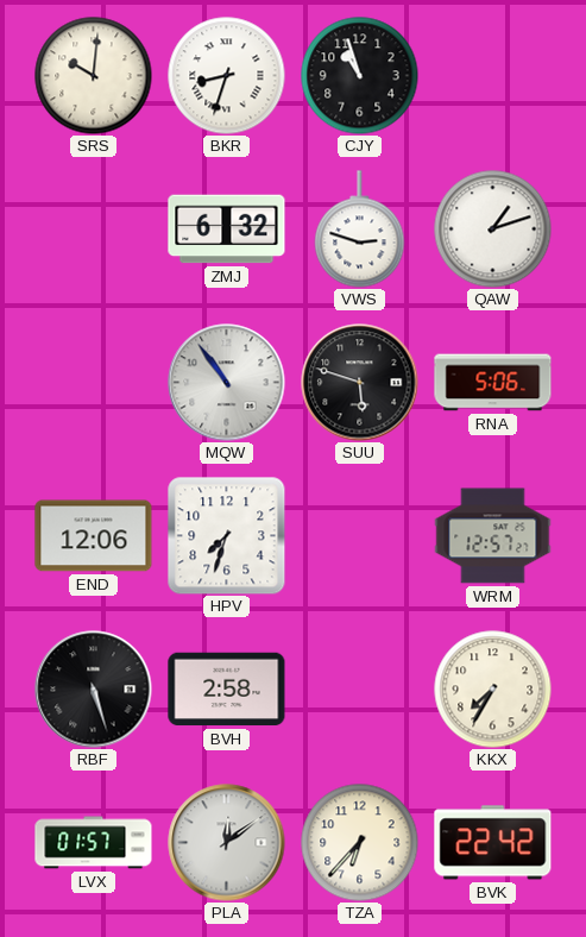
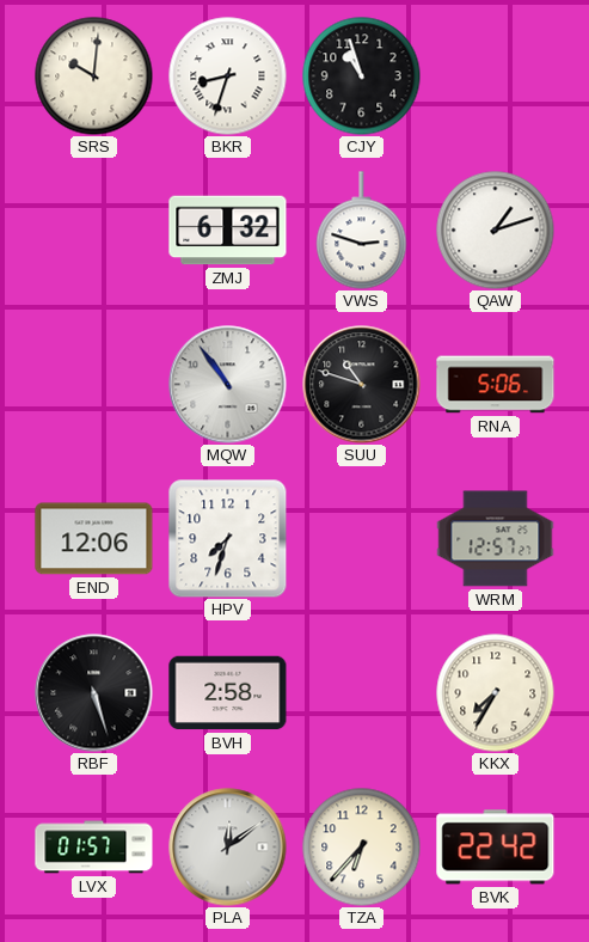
SUU: 5:48 -> 10:48 (362, 385)
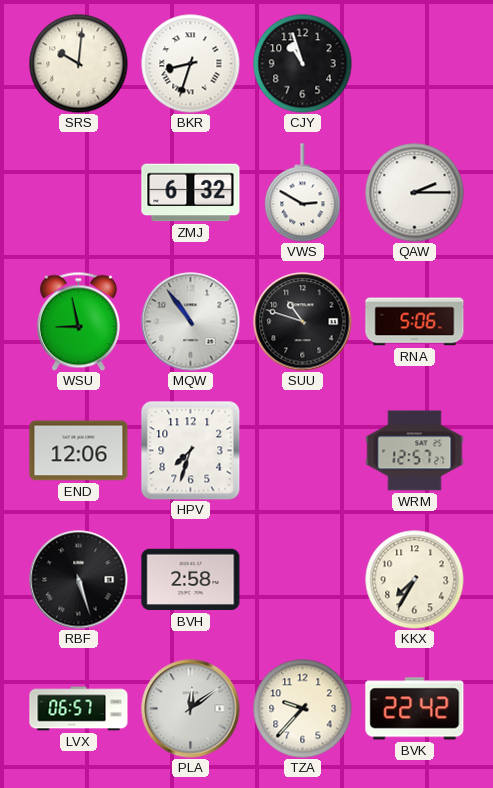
VWS: 2:48 -> 2:50 (303, 193)
QAW: 1:12 -> 2:15 (415, 193)
WSU: none -> 8:58 (78, 321)
LVX: 01:57 -> 06:57 (79, 709)
TZA: 6:37 -> 9:37 (303, 709)
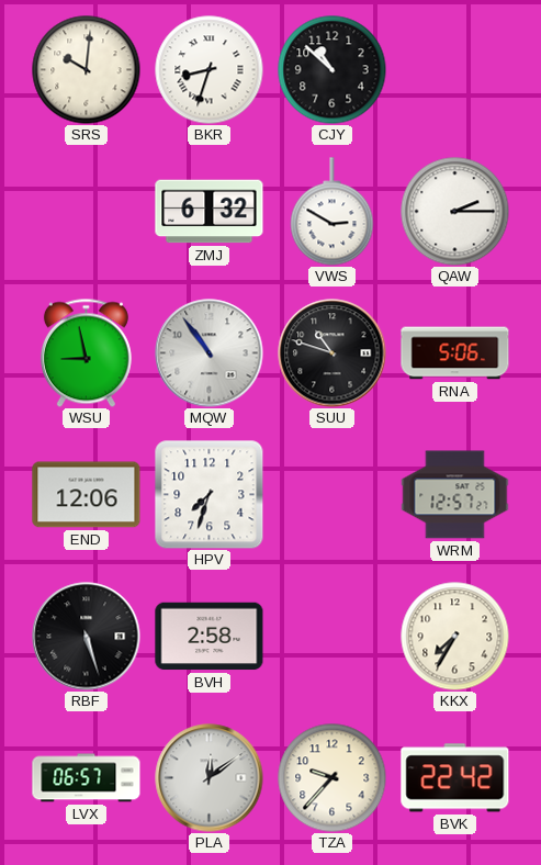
CJY: 10:57 -> 10:52 (333, 70)
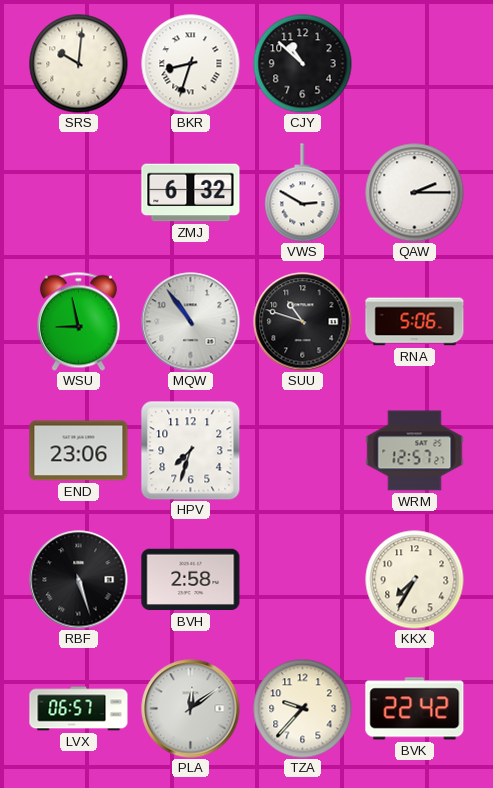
END: 12:06 -> 23:06 (79, 451)
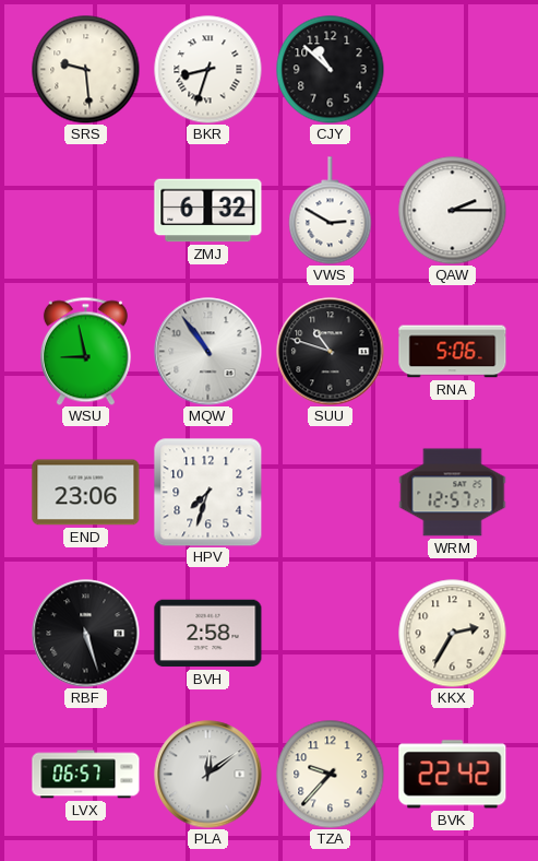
SRS: 10:01 -> 9:29 (86, 70)
KKX: 7:35 -> 2:35 (453, 634)
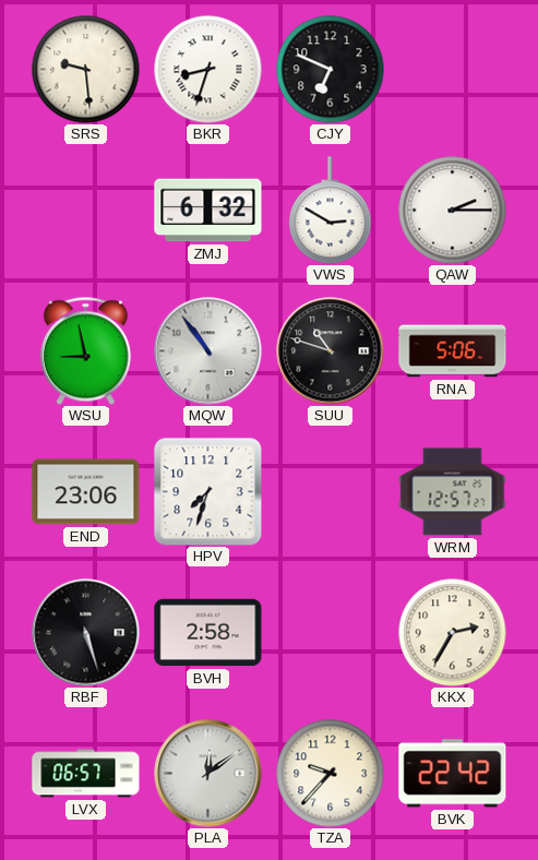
CJY: 10:52 -> 6:49 (331, 70)
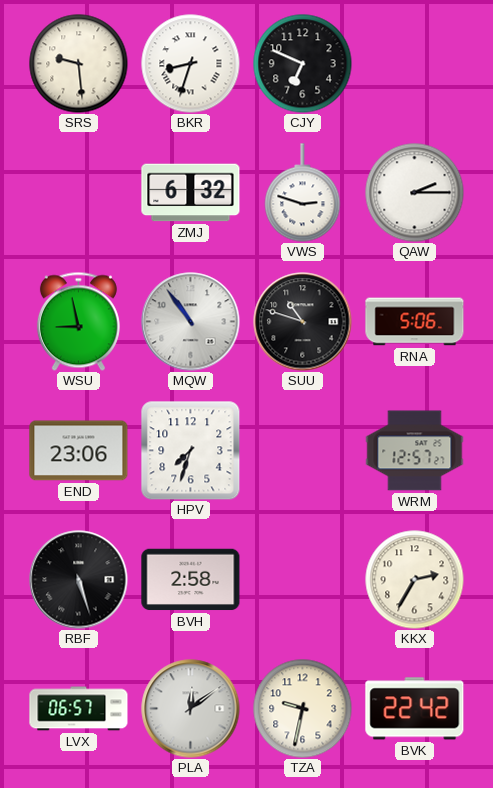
VWS: 2:50 -> 2:48 (303, 193)
TZA: 9:37 -> 9:32 (303, 709)
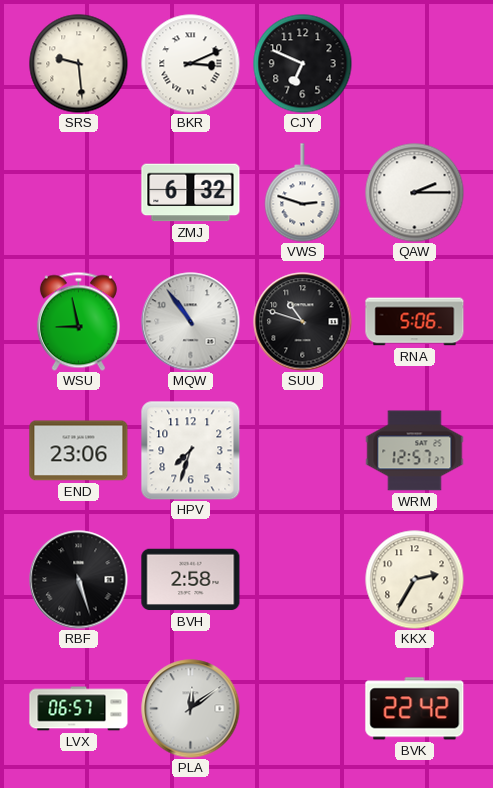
BKR: 8:33 -> 3:11 (191, 64)
TZA: 9:32 -> none (303, 709)
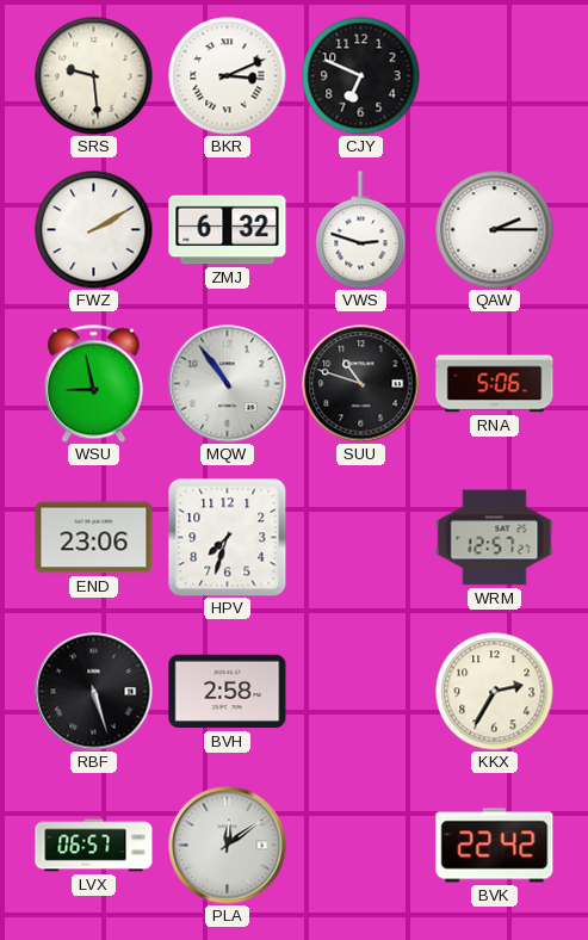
FWZ: none -> 2:10 (94, 230)
